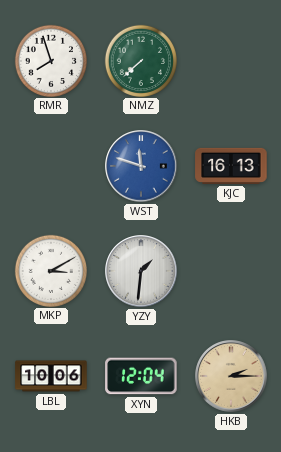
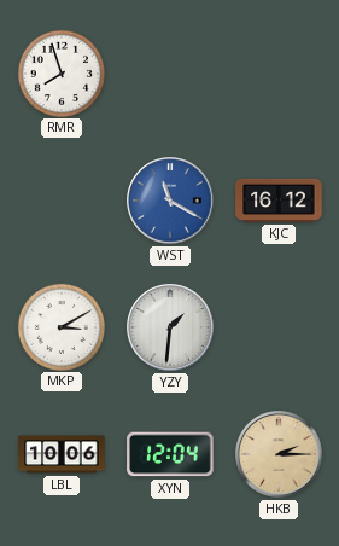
NMZ: 7:38 -> none (140, 60)
WST: 11:48 -> 11:20 (170, 201)
KJC: 16:13 -> 16:12 (279, 201)
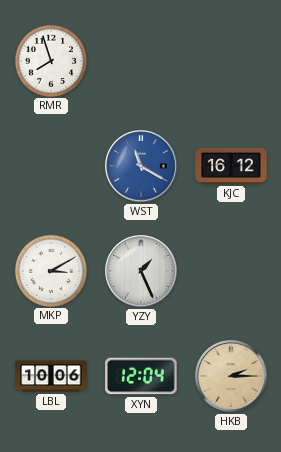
YZY: 1:31 -> 1:26 (141, 271)
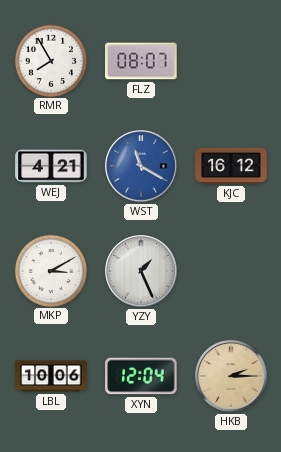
RMR: 7:57 -> 7:55 (50, 60)
FLZ: none -> 08:07 (141, 61)
WEJ: none -> 4:21 (51, 166)
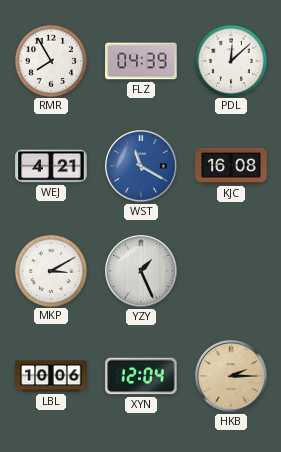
FLZ: 08:07 -> 04:39 (141, 61)
PDL: none -> 12:08 (230, 60)
KJC: 16:12 -> 16:08 (231, 166)
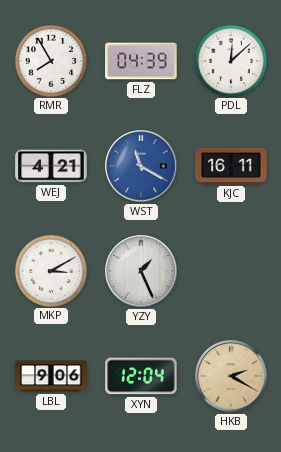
KJC: 16:08 -> 16:11 (231, 166)
LBL: 10:06 -> 9:06 (51, 376)
HKB: 2:15 -> 2:20 (231, 376)
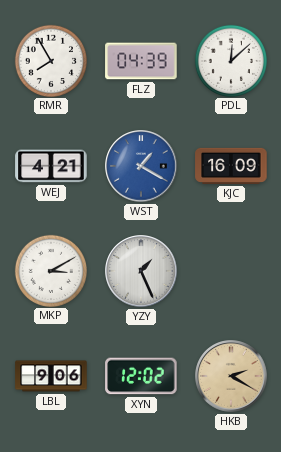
WST: 11:20 -> 1:20 (141, 166)
KJC: 16:11 -> 16:09 (231, 166)
XYN: 12:04 -> 12:02 (141, 376)
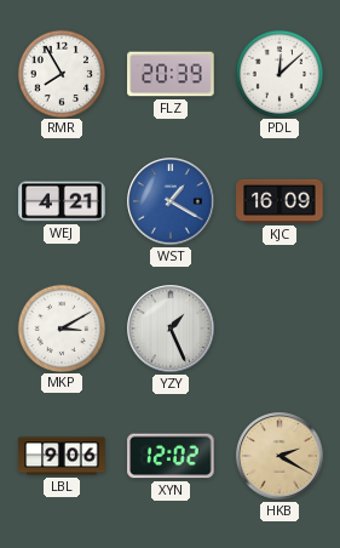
FLZ: 04:39 -> 20:39 (171, 74)
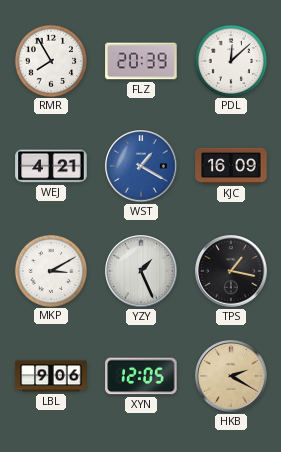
TPS: none -> 1:17 (231, 271)
XYN: 12:02 -> 12:05 (141, 376)
